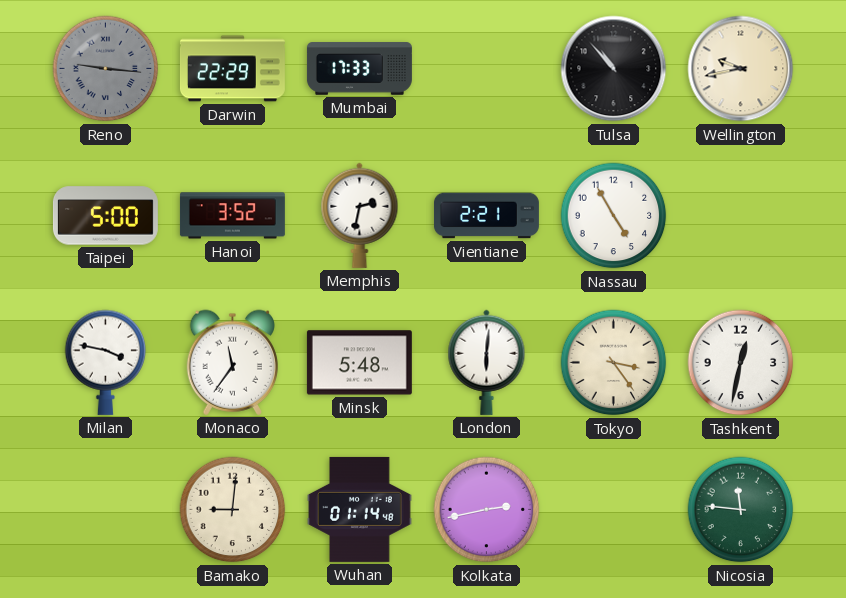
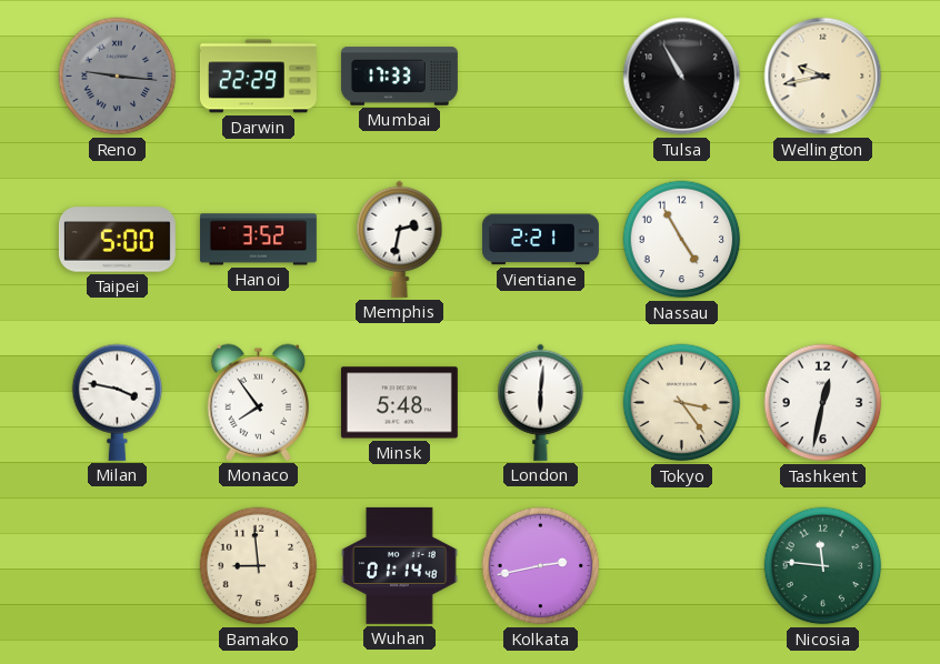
Tulsa: 10:53 -> 10:55 (682, 77)
Monaco: 11:36 -> 7:54 (258, 402)
Bamako: 9:01 -> 8:59 (259, 566)
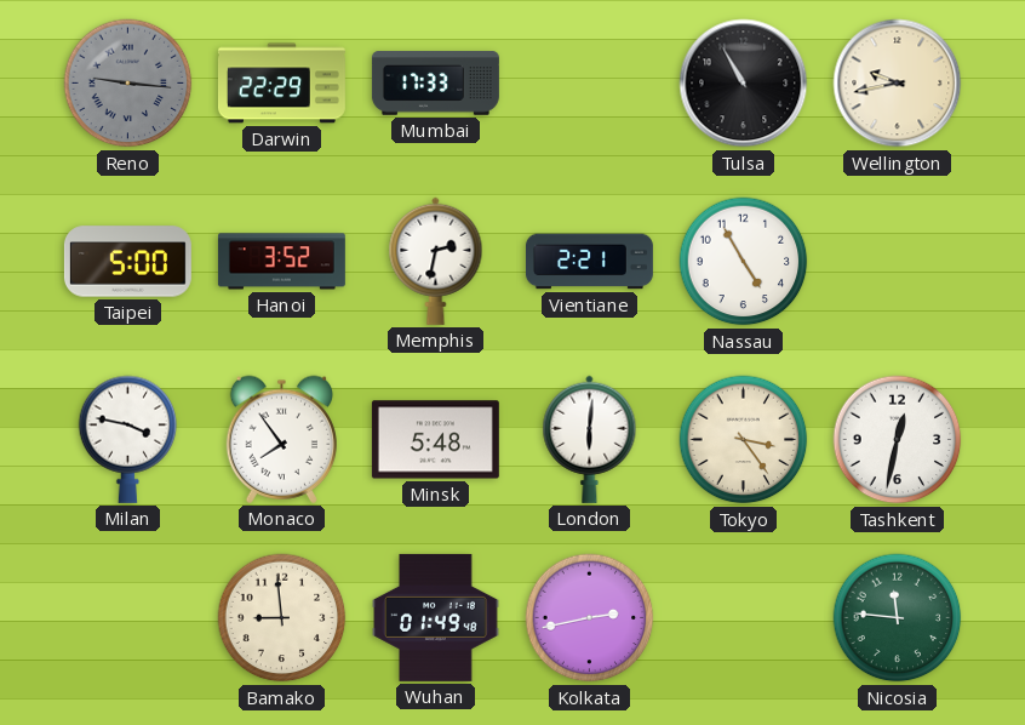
Wuhan: 01:14 -> 01:49 (436, 617)
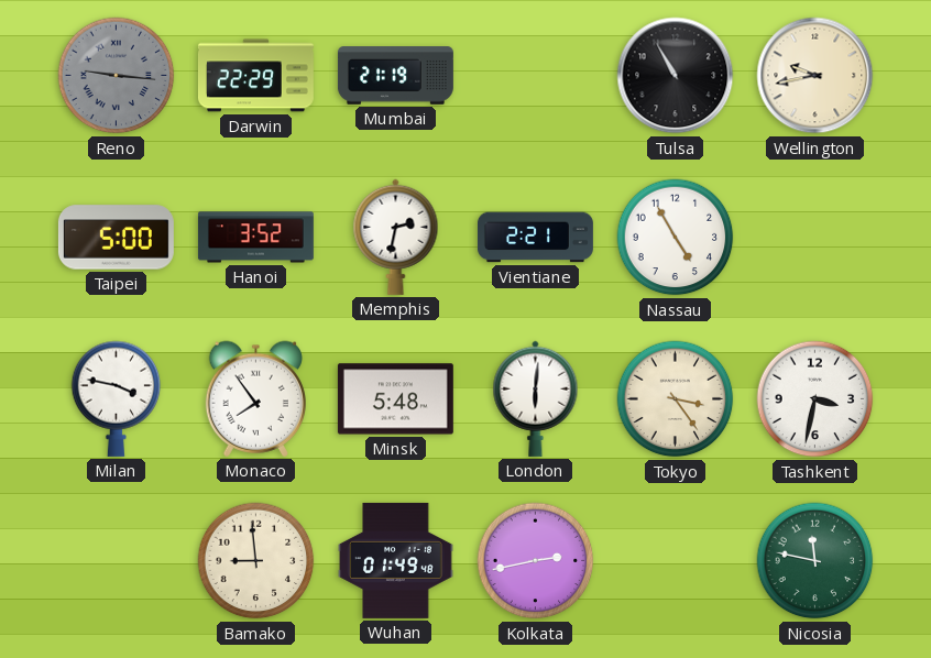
Mumbai: 17:33 -> 21:19 (395, 76)
Tashkent: 12:32 -> 3:32 (815, 399)
Nicosia: 11:46 -> 11:47 (815, 561)
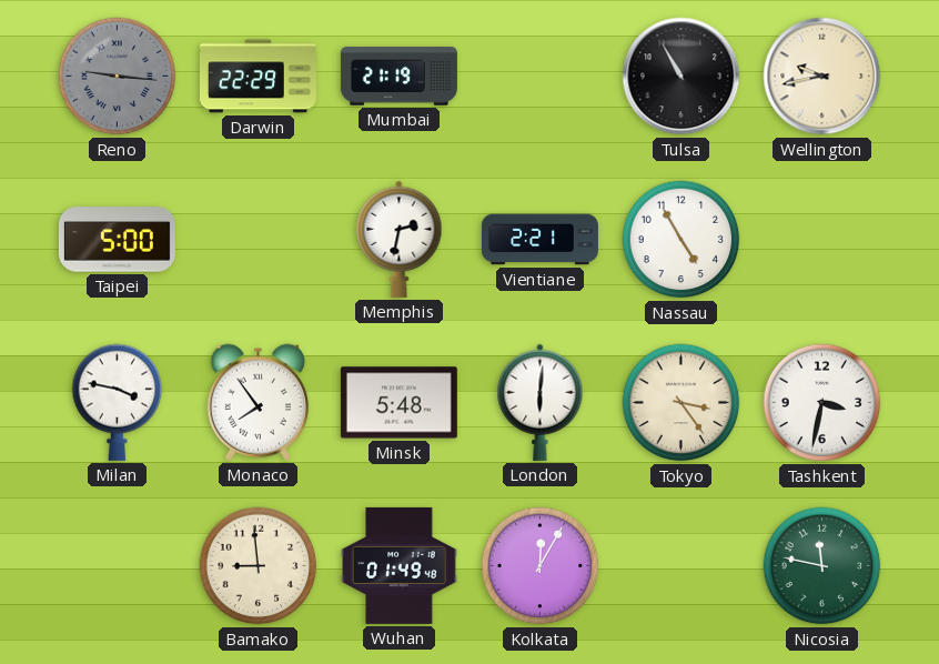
Hanoi: 3:52 -> none (255, 238)
Kolkata: 2:43 -> 12:05 (541, 566)
